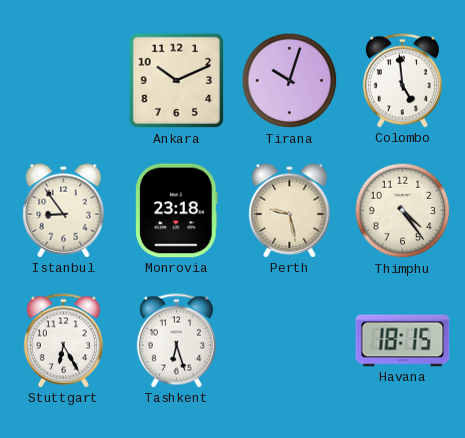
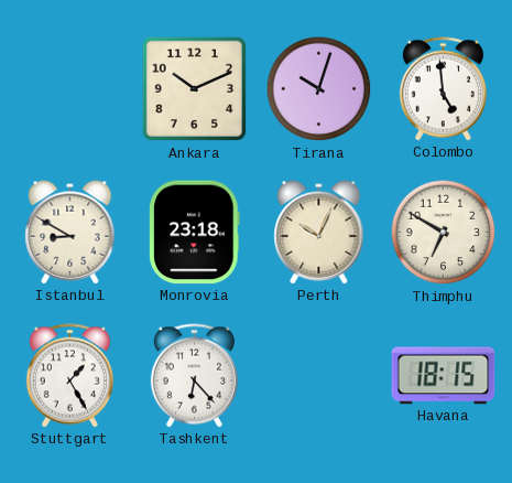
Istanbul: 8:54 -> 8:50 (70, 233)
Perth: 9:28 -> 10:04 (319, 233)
Thimphu: 4:24 -> 6:50 (444, 233)
Stuttgart: 6:25 -> 1:25 (69, 376)
Tashkent: 6:27 -> 6:23 (194, 376)
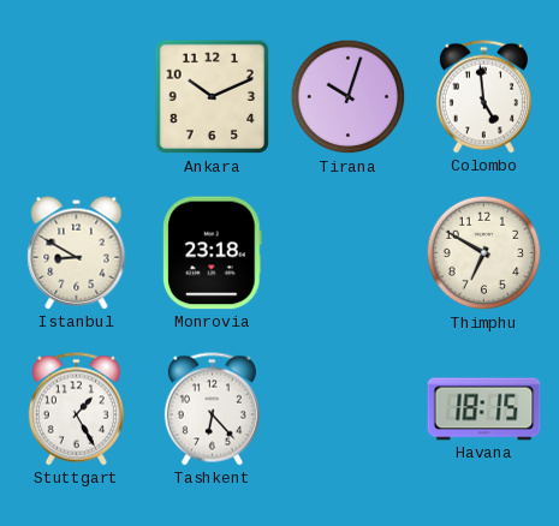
Perth: 10:04 -> none (319, 233)
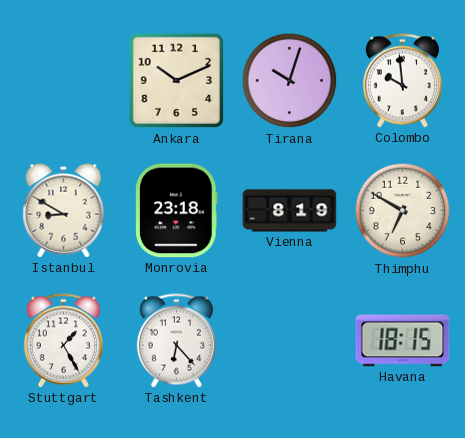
Colombo: 4:59 -> 9:59 (402, 81)
Vienna: none -> 8:19 (290, 211)
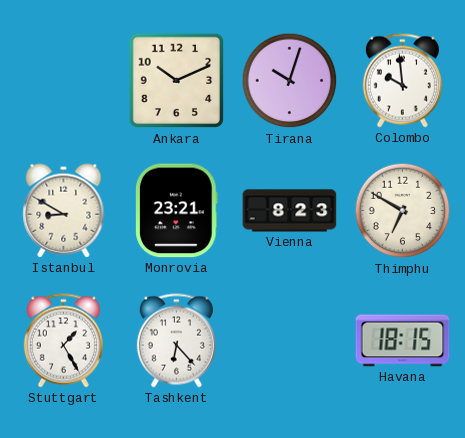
Monrovia: 23:18 -> 23:21 (177, 211)
Vienna: 8:19 -> 8:23 (290, 211)
